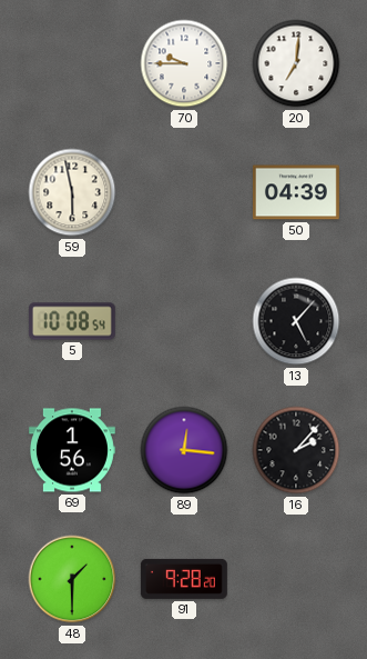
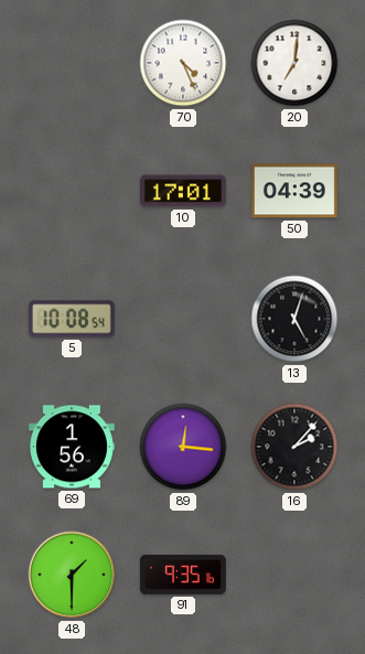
70: 9:45 -> 4:26 (183, 63)
59: 5:58 -> none (72, 192)
10: none -> 17:01 (183, 191)
13: 5:07 -> 5:03 (294, 319)
91: 9:28 -> 9:35 (183, 575)
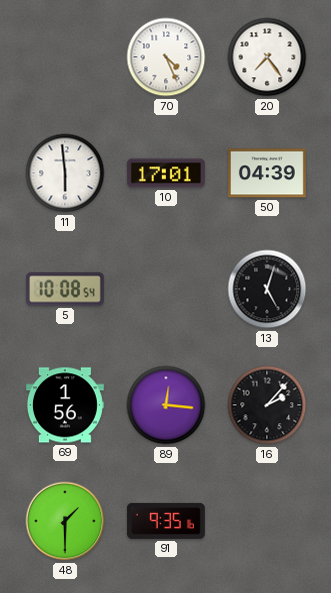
20: 7:01 -> 7:24 (267, 57)
11: none -> 5:59 (65, 173)
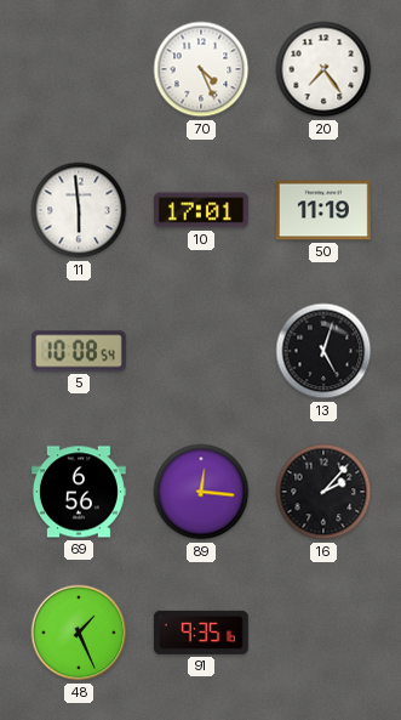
50: 04:39 -> 11:19 (323, 210)
69: 1:56 -> 6:56 (79, 492)
48: 1:30 -> 1:26 (79, 633)
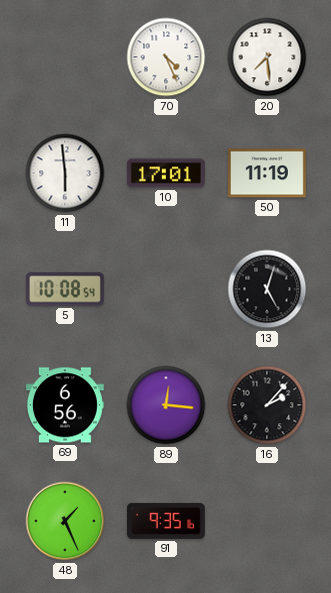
20: 7:24 -> 7:29 (267, 57)
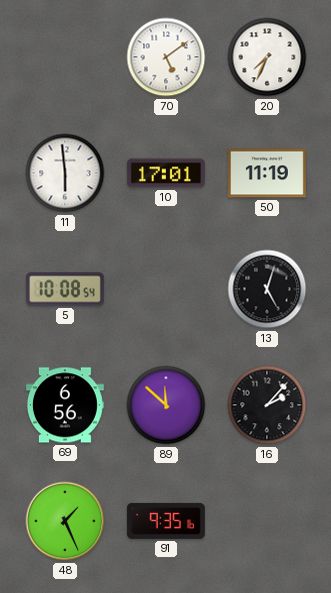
70: 4:26 -> 5:09 (166, 57)
20: 7:29 -> 7:34 (267, 57)
89: 12:16 -> 11:52 (166, 405)
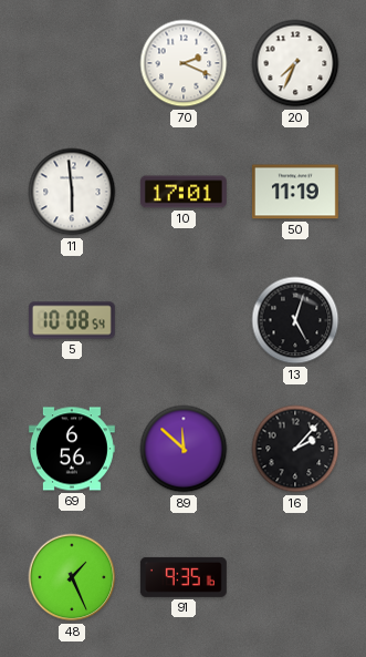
70: 5:09 -> 2:19 (184, 63)
